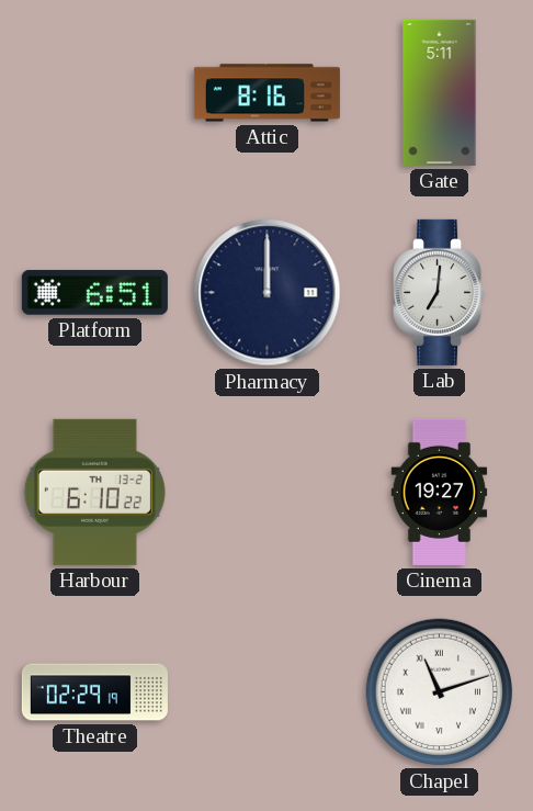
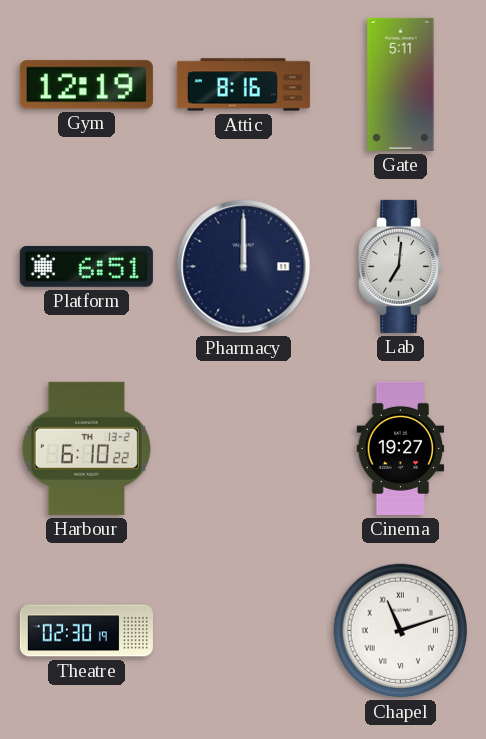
Gym: none -> 12:19 (86, 85)
Theatre: 02:29 -> 02:30 (86, 631)
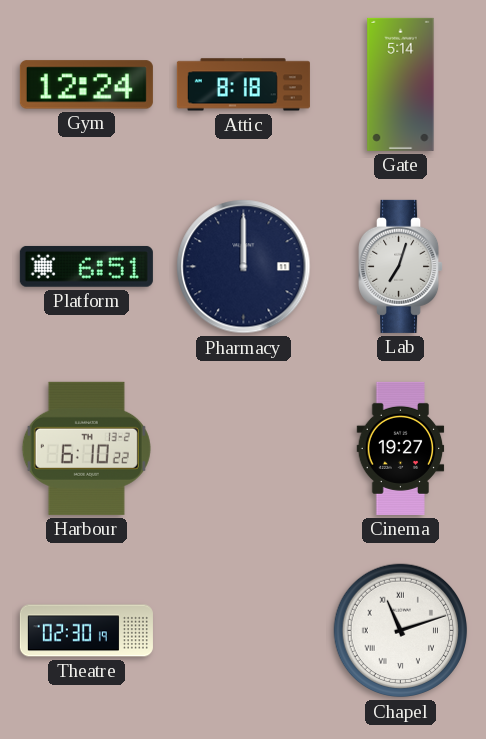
Gym: 12:19 -> 12:24 (86, 85)
Attic: 8:16 -> 8:18 (243, 85)
Gate: 5:11 -> 5:14 (401, 84)
Lab: 7:01 -> 7:03 (401, 266)
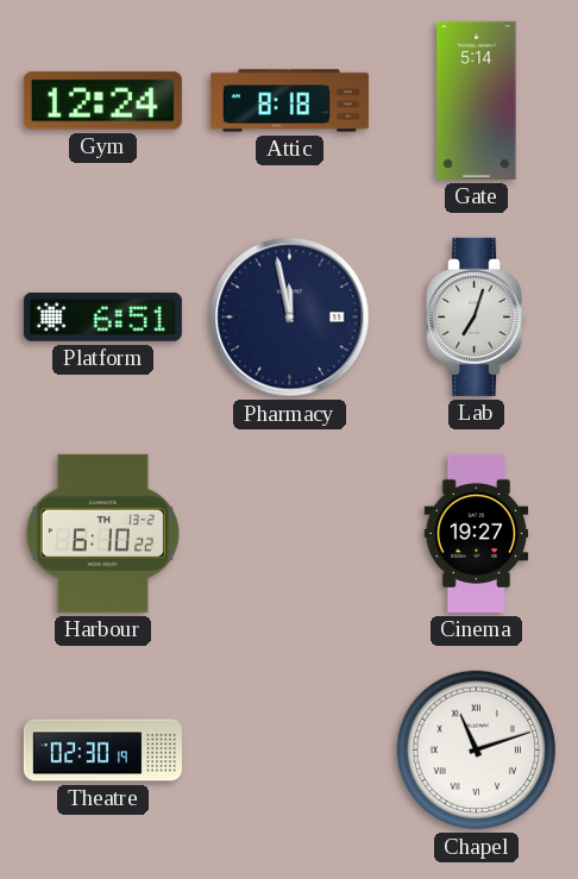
Pharmacy: 12:00 -> 11:58 (290, 318)
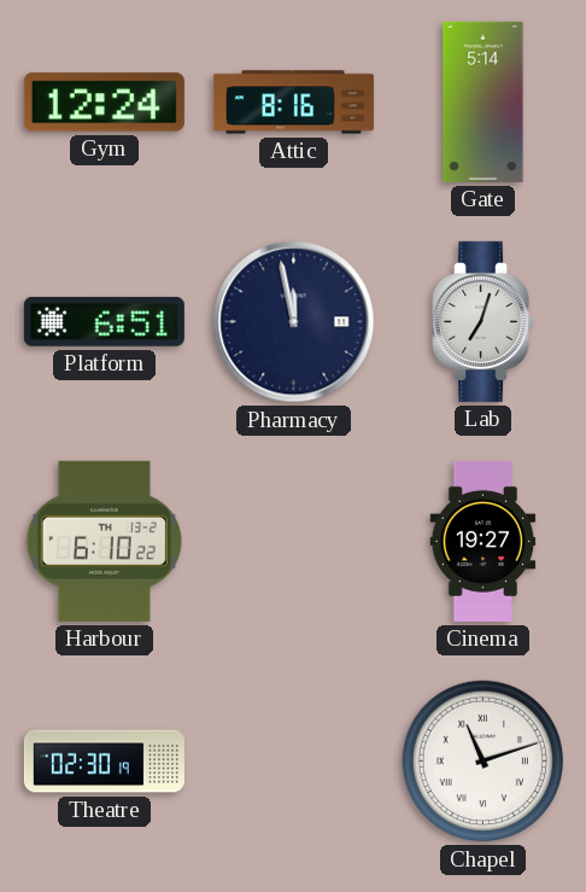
Attic: 8:18 -> 8:16 (293, 103)
